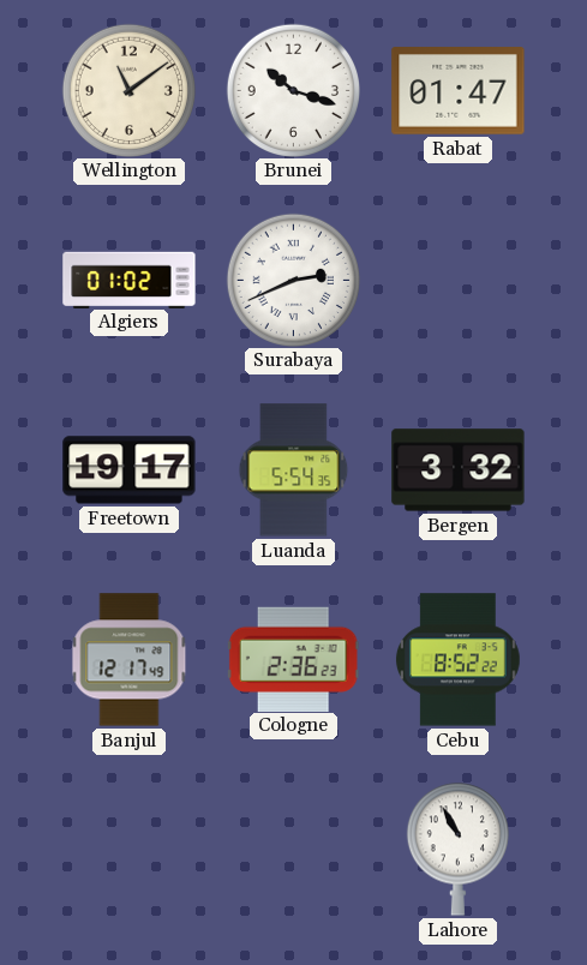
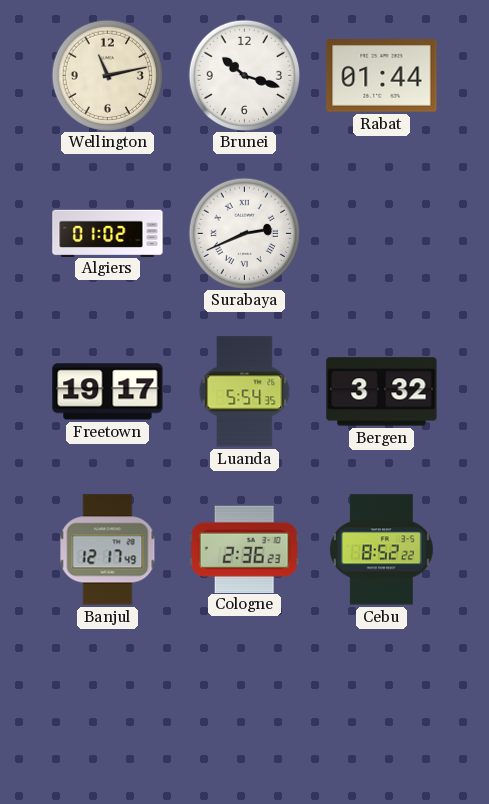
Wellington: 11:09 -> 11:13 (107, 75)
Rabat: 01:47 -> 01:44 (382, 76)
Lahore: 10:55 -> none (457, 849)
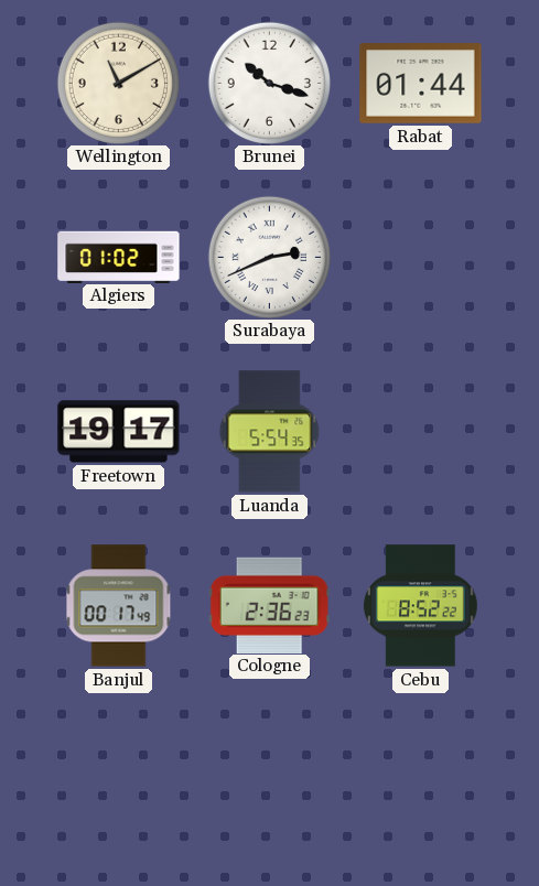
Wellington: 11:13 -> 11:10 (118, 83)
Bergen: 3:32 -> none (382, 392)
Banjul: 12:17 -> 00:17 (119, 606)
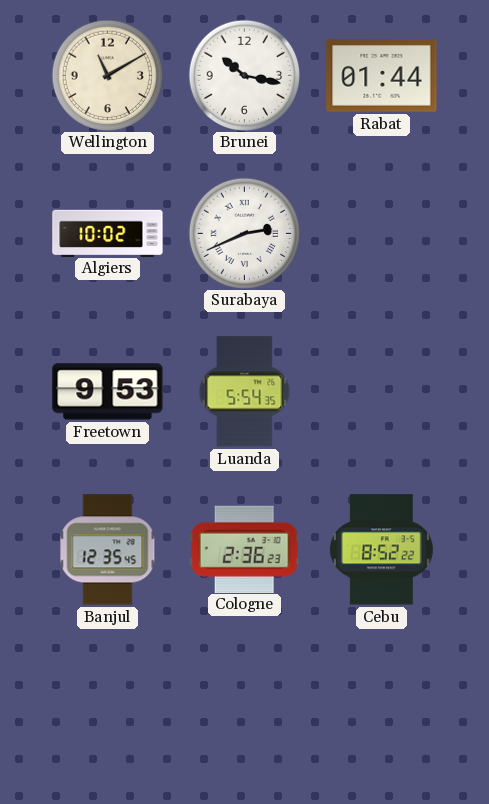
Brunei: 10:18 -> 10:17 (244, 75)
Algiers: 01:02 -> 10:02 (108, 233)
Freetown: 19:17 -> 9:53 (108, 392)
Banjul: 00:17 -> 12:35 (108, 550)
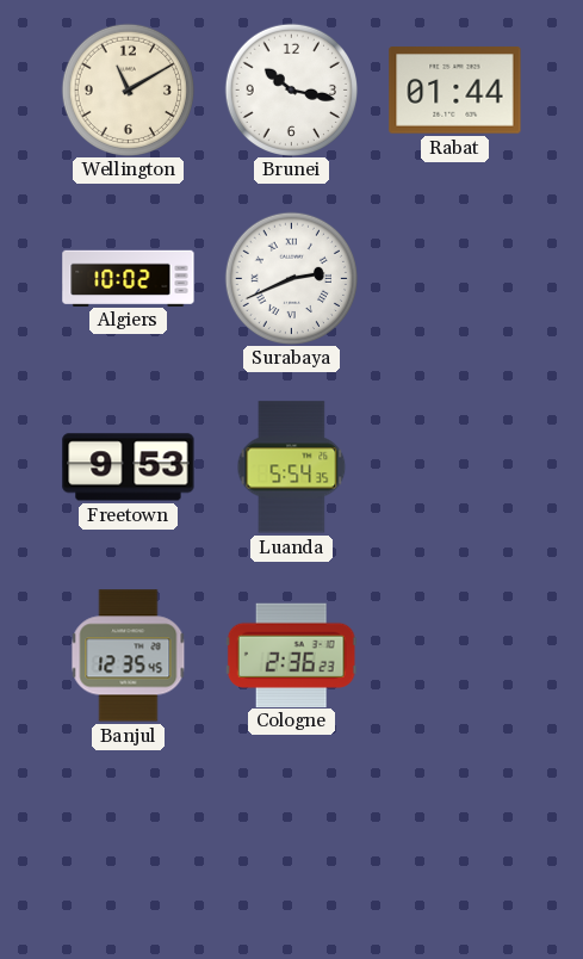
Cebu: 8:52 -> none (381, 550)
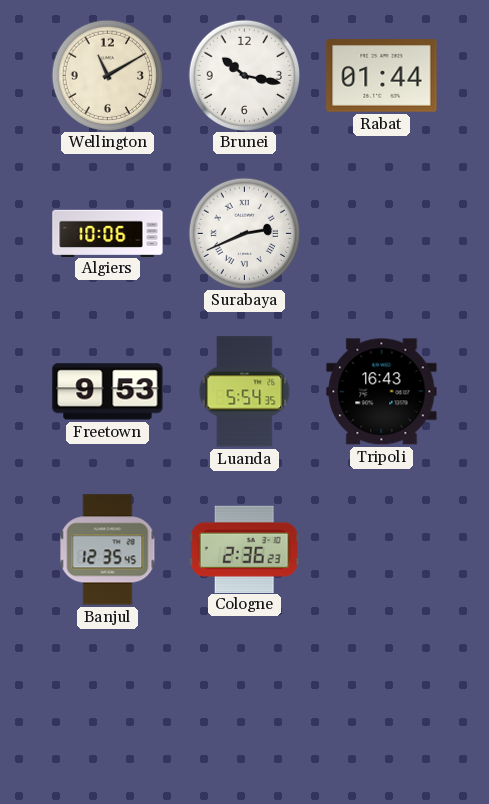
Algiers: 10:02 -> 10:06 (108, 233)
Tripoli: none -> 16:43 (382, 392)
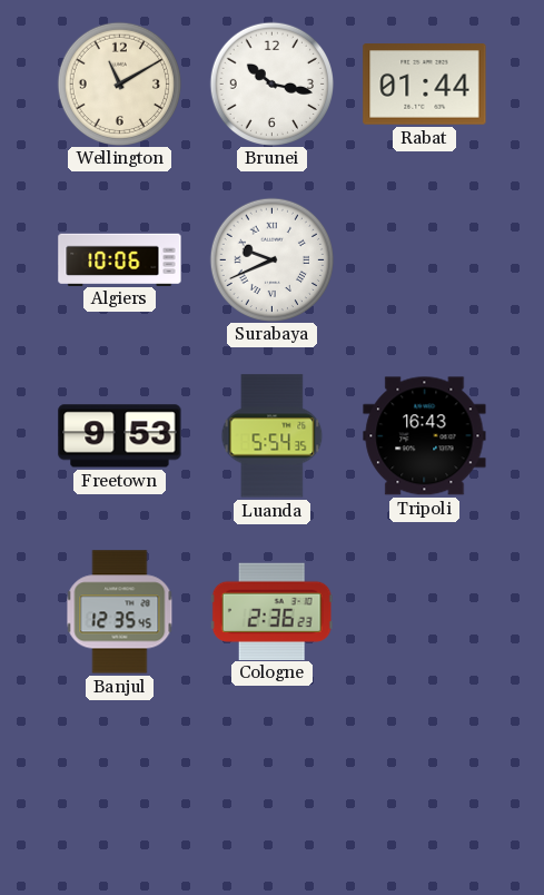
Surabaya: 2:41 -> 9:41 (271, 259)
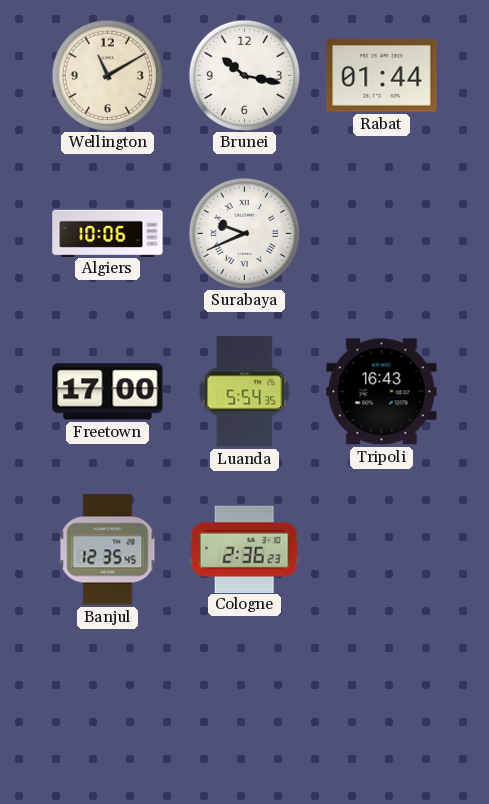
Freetown: 9:53 -> 17:00 (108, 392)
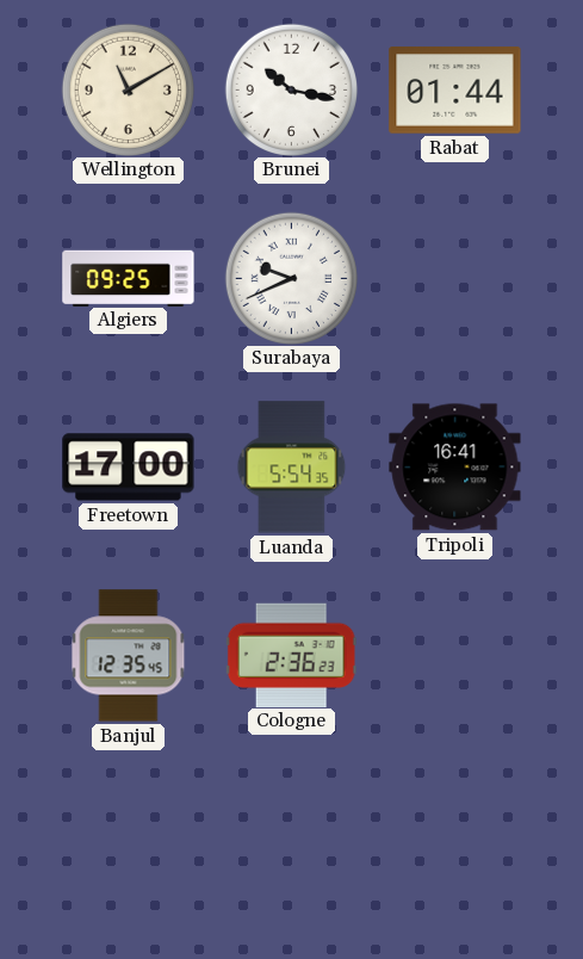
Algiers: 10:06 -> 09:25 (129, 278)
Tripoli: 16:43 -> 16:41 (455, 468)
